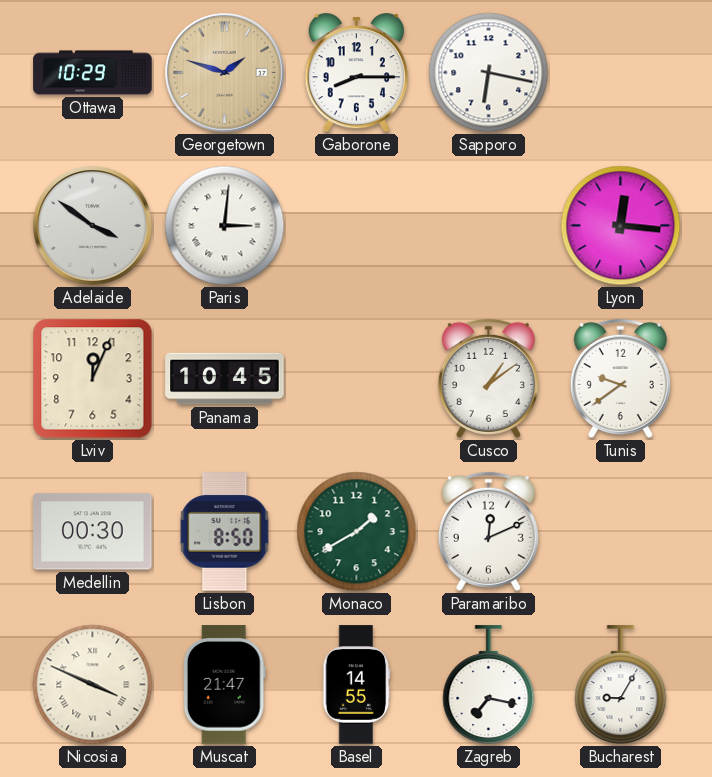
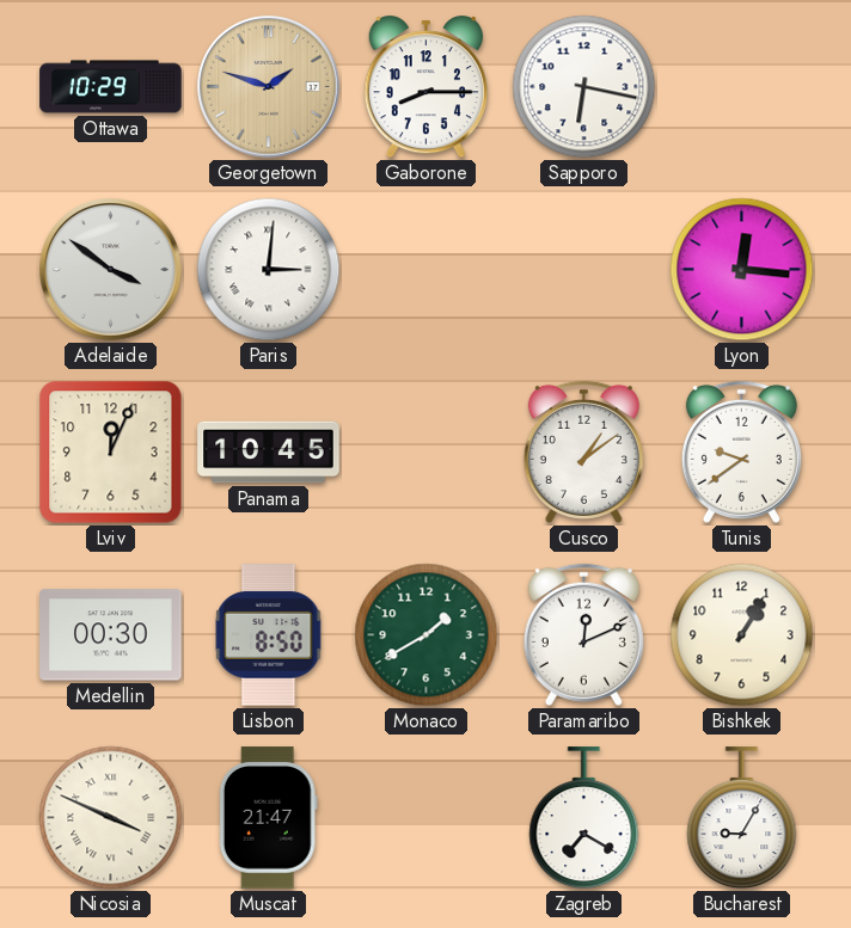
Bishkek: none -> 1:05 (742, 635)
Basel: 14:55 -> none (357, 685)
Zagreb: 7:17 -> 7:20 (584, 818)
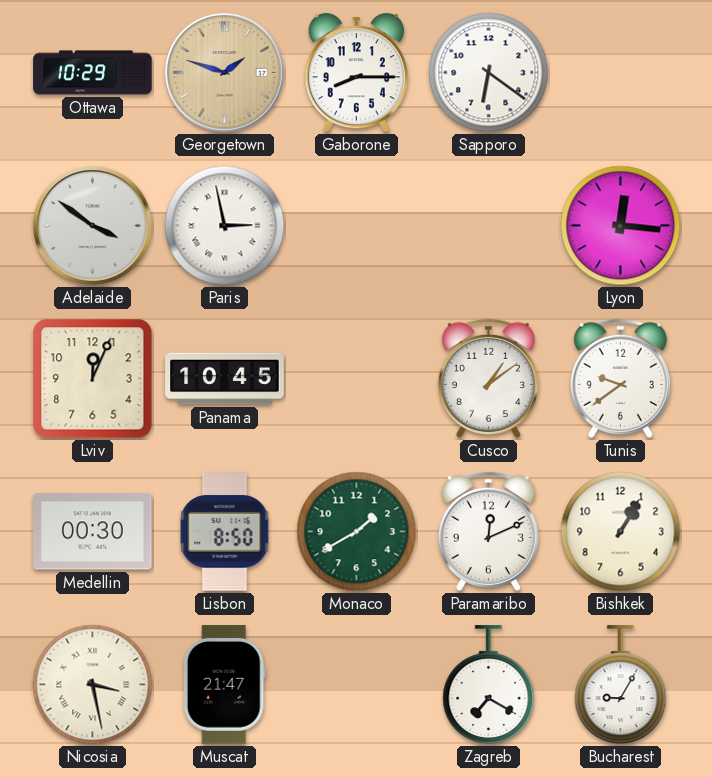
Sapporo: 6:17 -> 6:21 (489, 73)
Paris: 3:01 -> 2:58 (225, 226)
Nicosia: 3:49 -> 3:28 (93, 685)
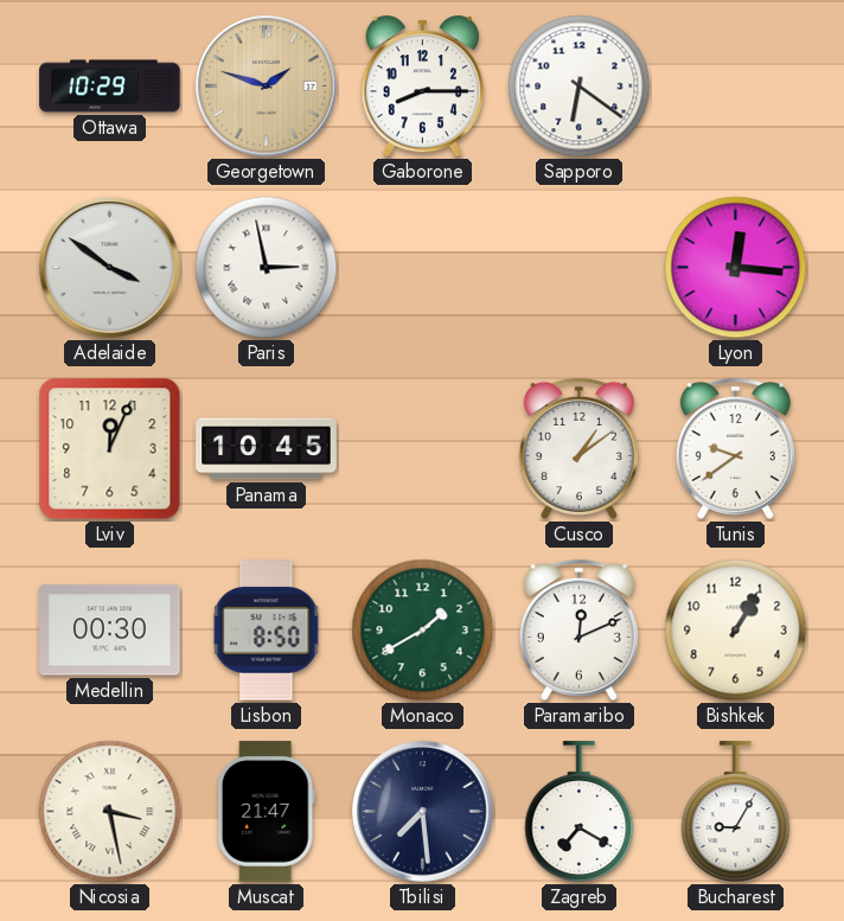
Tbilisi: none -> 7:29 (423, 812)
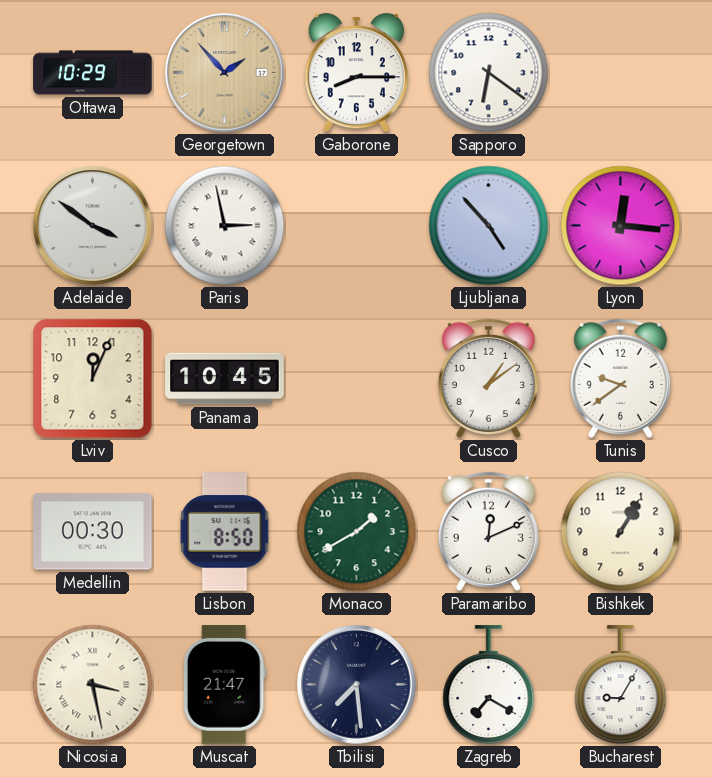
Georgetown: 1:48 -> 1:53 (225, 73)
Ljubljana: none -> 4:53 (489, 226)
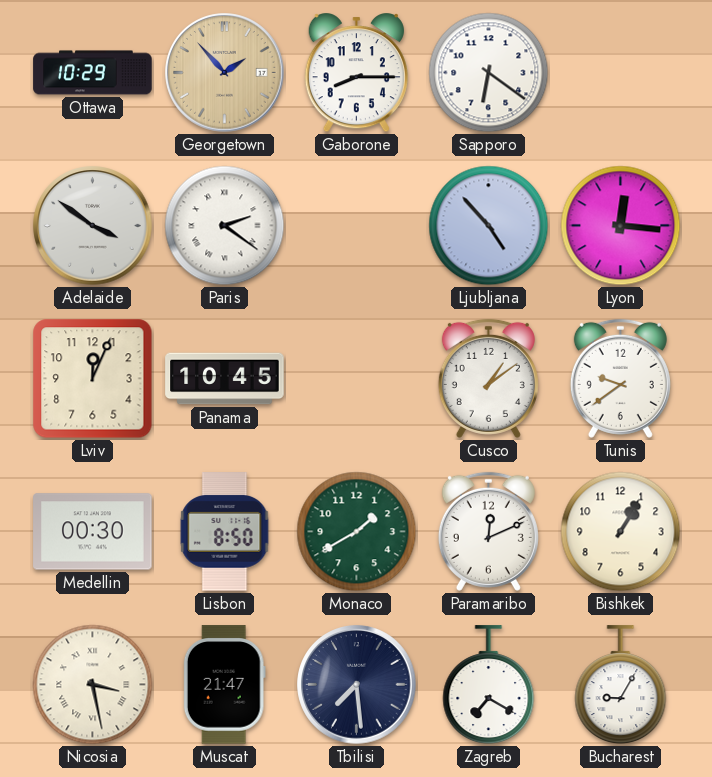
Paris: 2:58 -> 2:21 (225, 226)
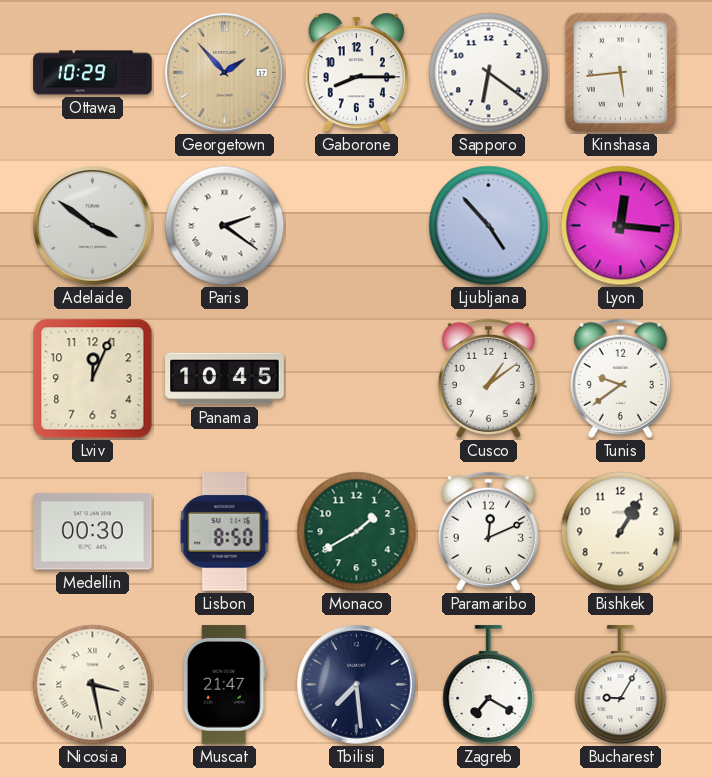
Kinshasa: none -> 5:44 (620, 72)
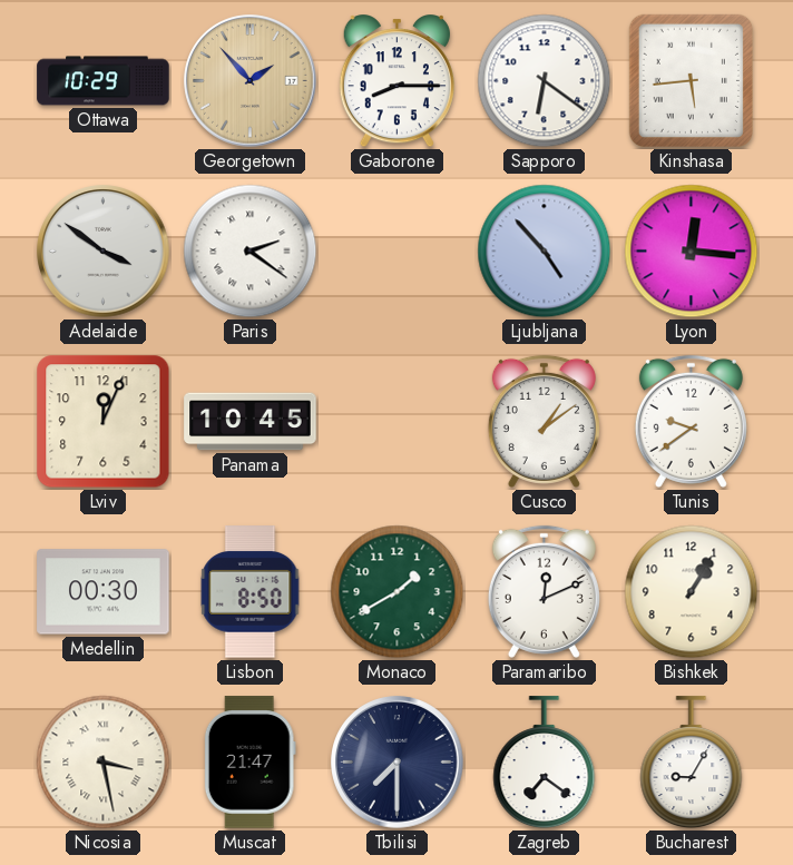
Tbilisi: 7:29 -> 7:30 (398, 763)
Zagreb: 7:20 -> 7:21 (545, 763)
